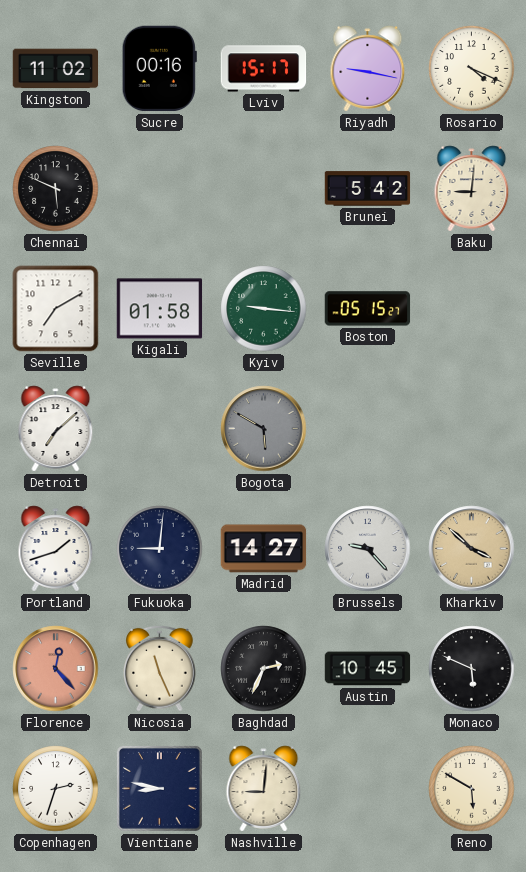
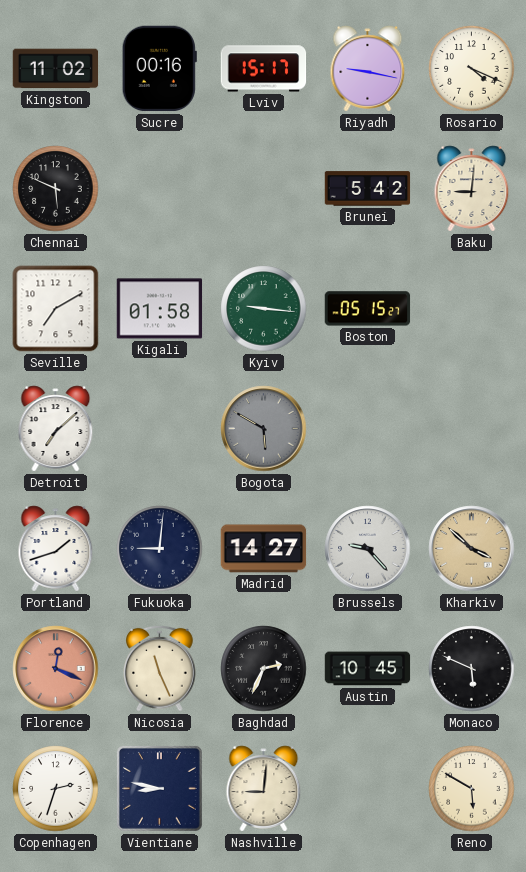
Florence: 12:23 -> 12:19 (56, 669)
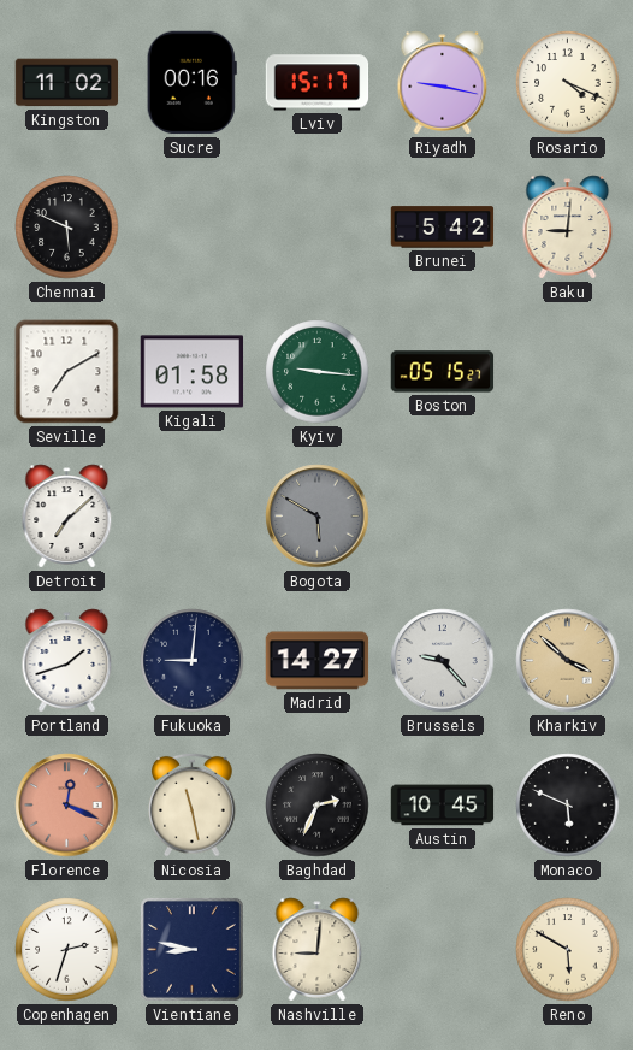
Nicosia: 11:26 -> 11:28 (193, 804)
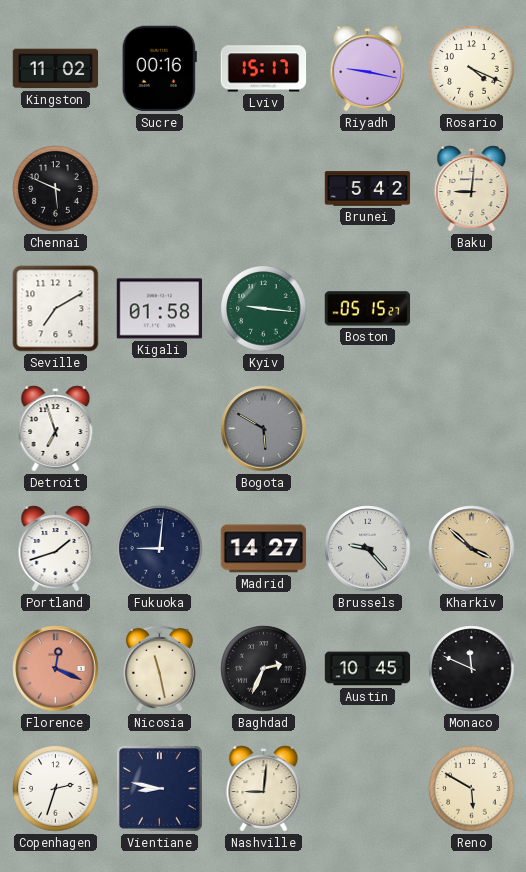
Detroit: 7:08 -> 6:57 (56, 429)
Monaco: 5:49 -> 11:49 (472, 669)
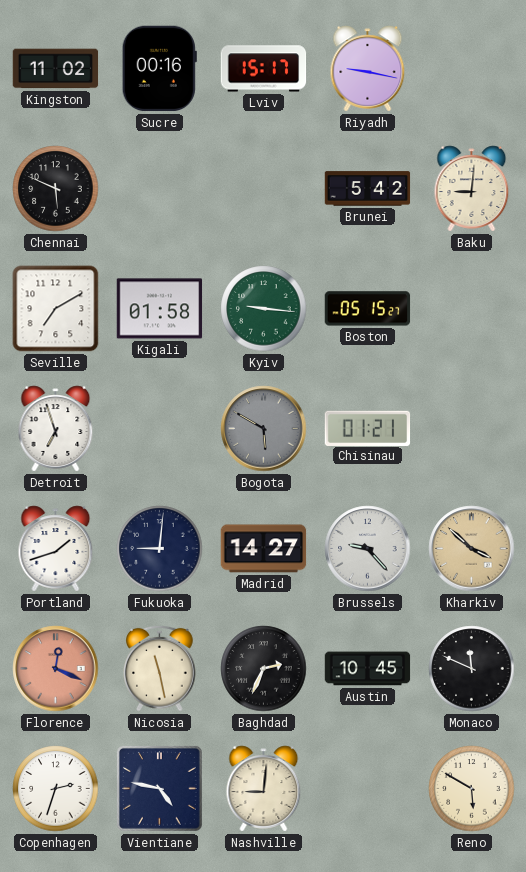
Rosario: 4:19 -> none (472, 69)
Chisinau: none -> 01:21 (368, 428)
Vientiane: 8:47 -> 4:47 (159, 788)
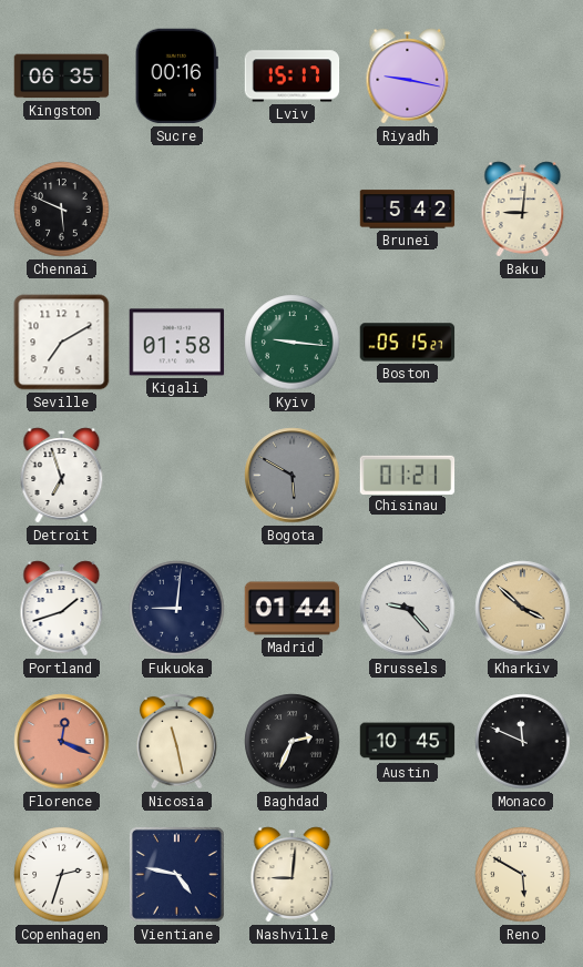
Kingston: 11:02 -> 06:35 (62, 77)
Madrid: 14:27 -> 01:44 (293, 609)
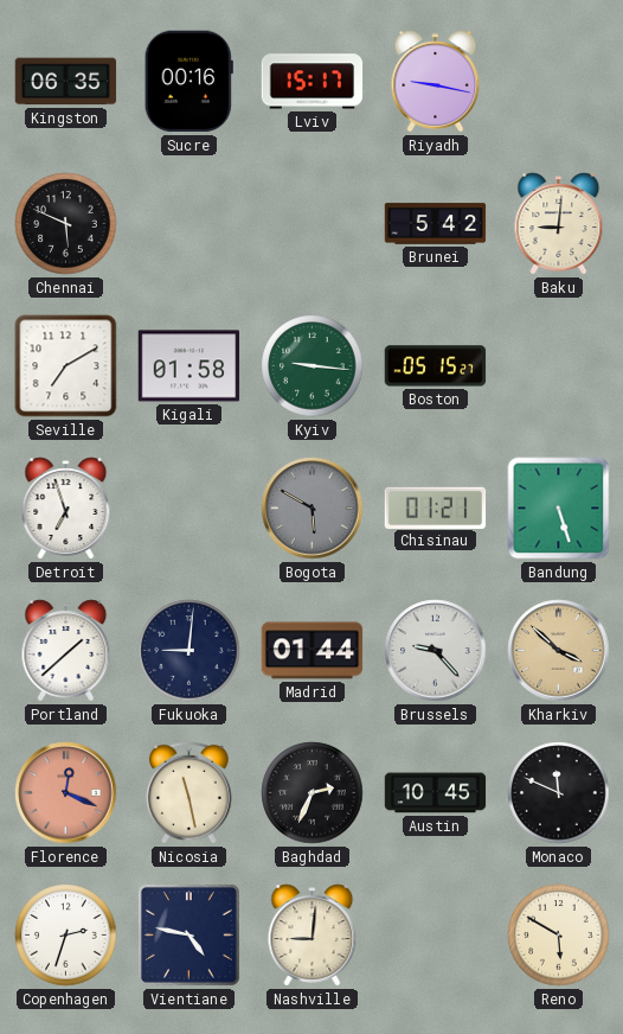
Bandung: none -> 5:27 (559, 509)
Portland: 1:42 -> 1:38 (66, 651)
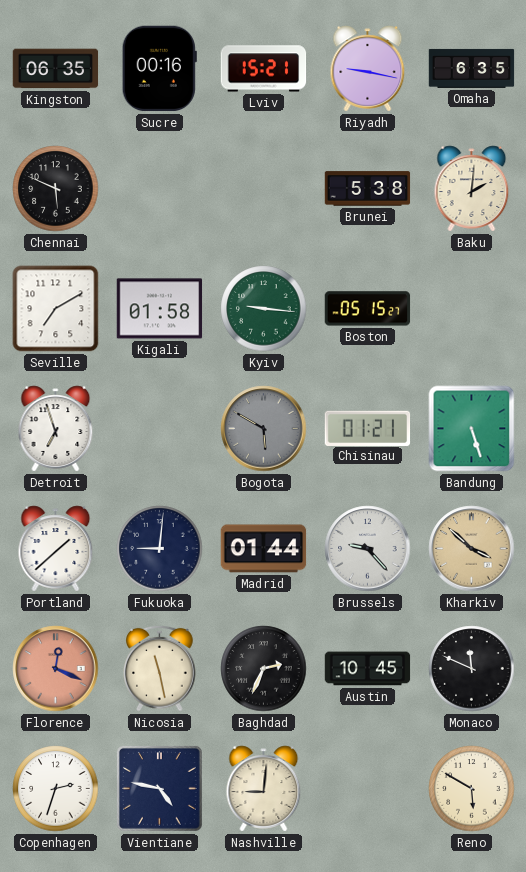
Lviv: 15:17 -> 15:21 (264, 69)
Omaha: none -> 6:35 (472, 68)
Brunei: 5:42 -> 5:38 (368, 189)
Baku: 9:01 -> 2:01 (472, 189)
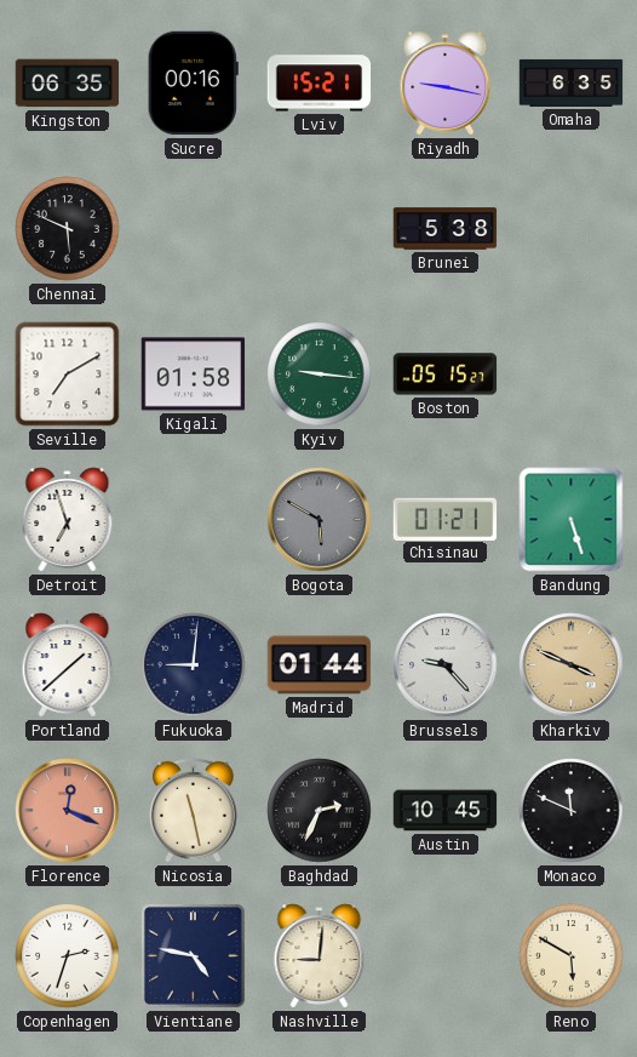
Baku: 2:01 -> none (472, 189)
Kharkiv: 3:52 -> 3:49 (572, 665)
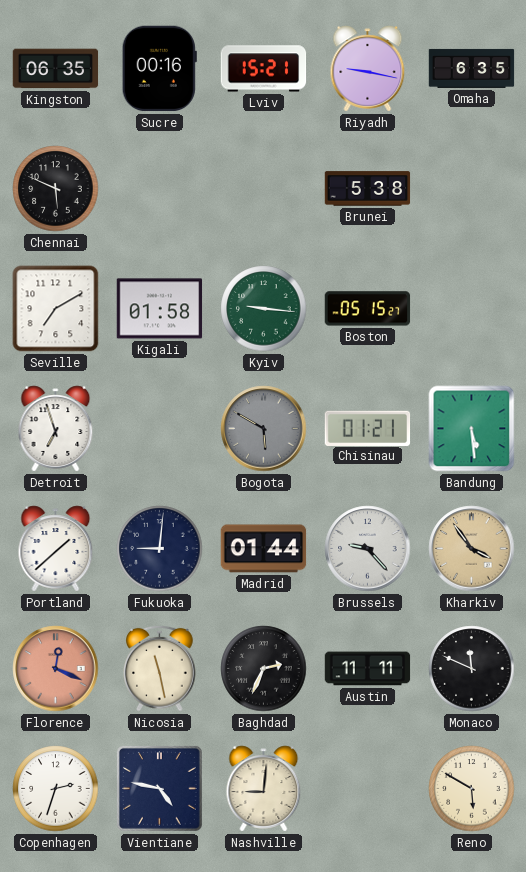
Bandung: 5:27 -> 5:29 (472, 429)
Kharkiv: 3:49 -> 3:54 (472, 549)
Austin: 10:45 -> 11:11 (368, 669)
